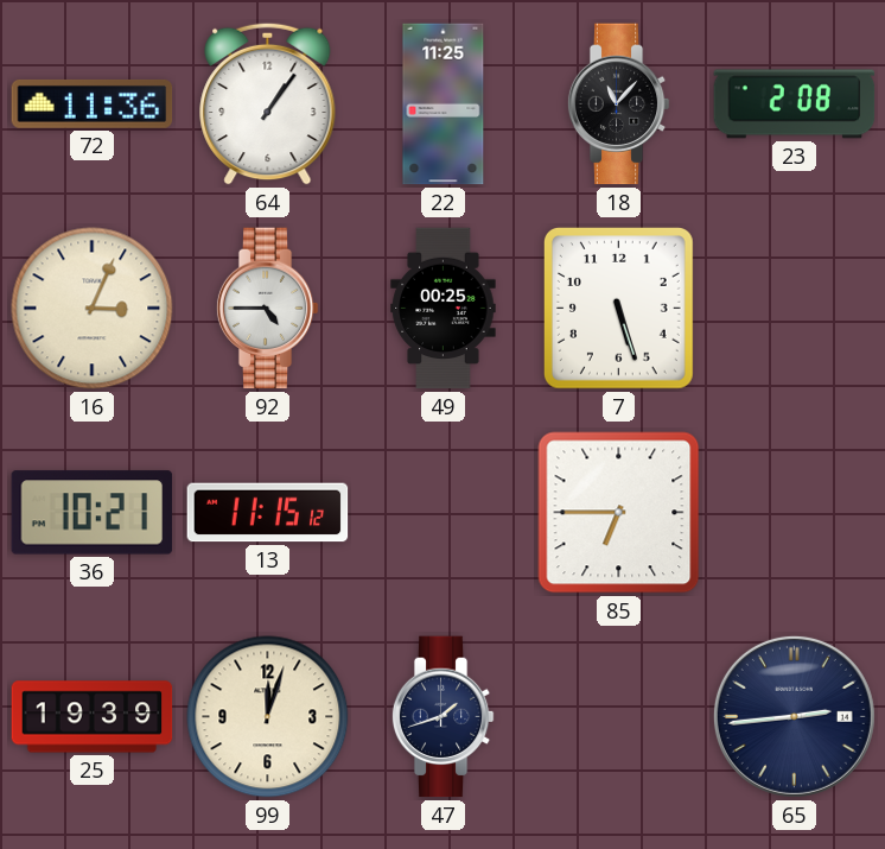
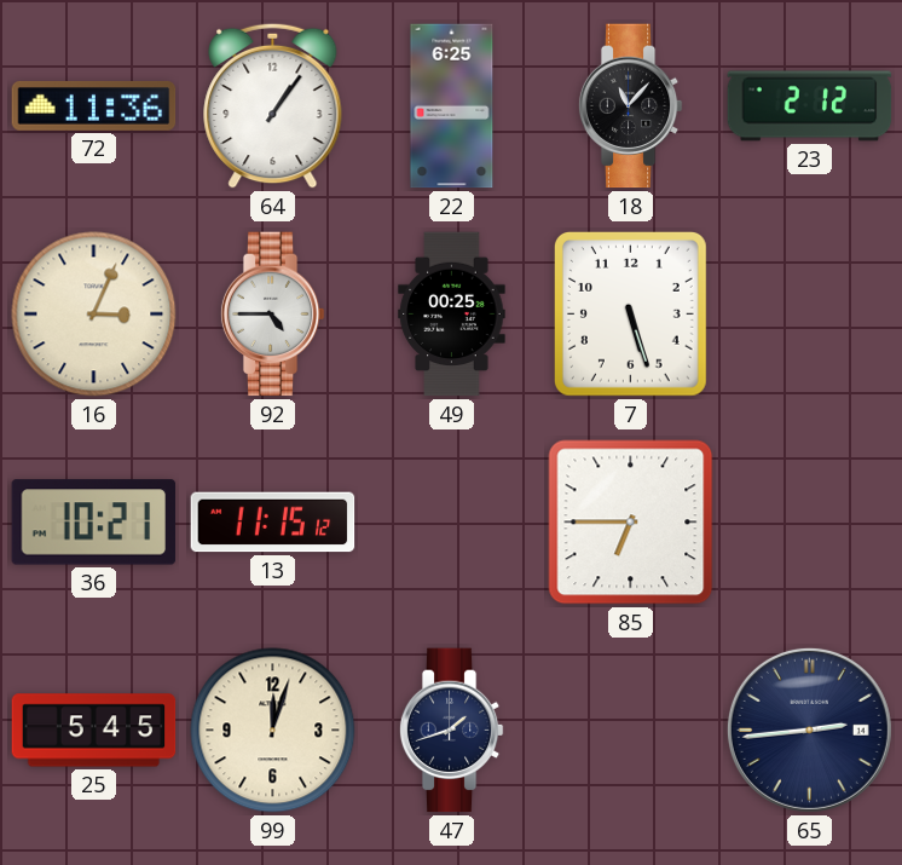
22: 11:25 -> 6:25 (452, 106)
23: 2:08 -> 2:12 (810, 106)
25: 19:39 -> 5:45 (94, 731)
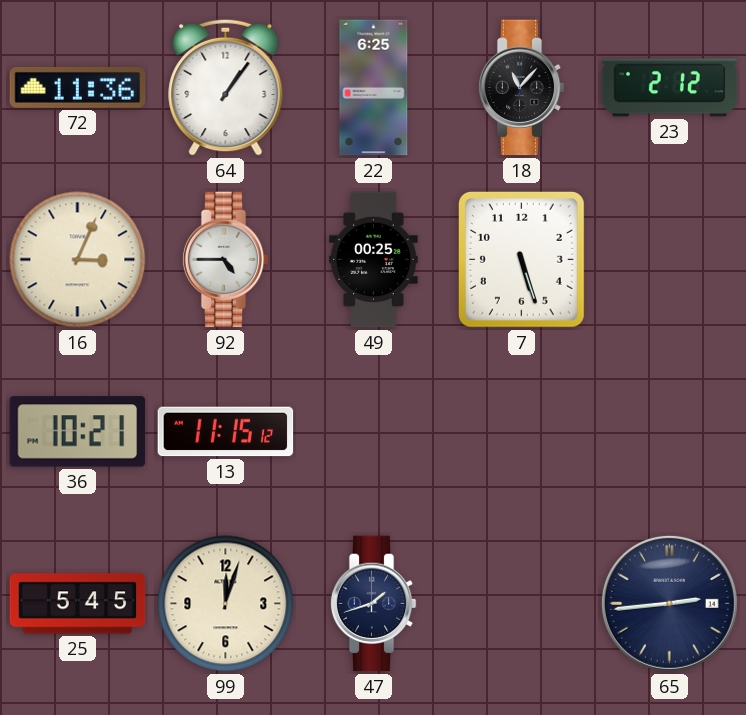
85: 6:45 -> none (631, 523)
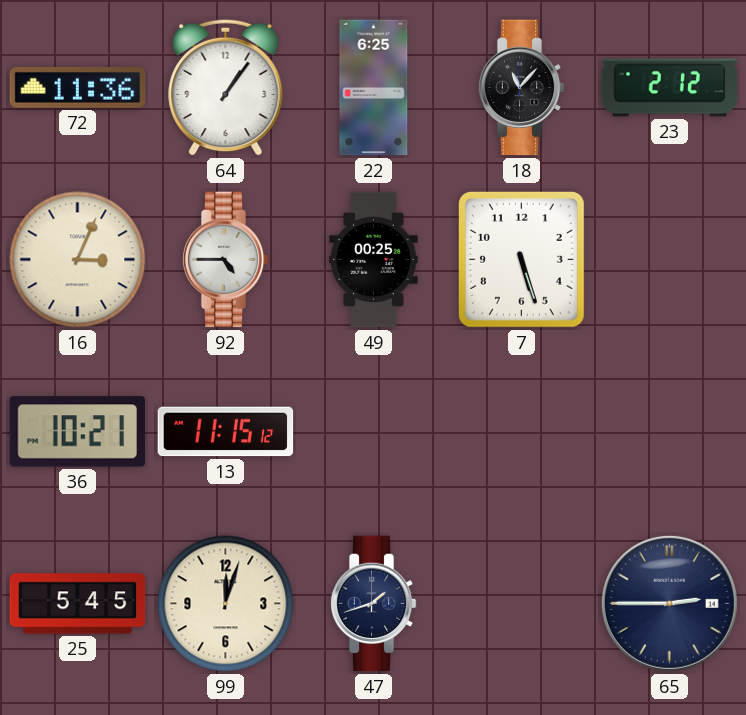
65: 2:44 -> 2:45 (669, 603)
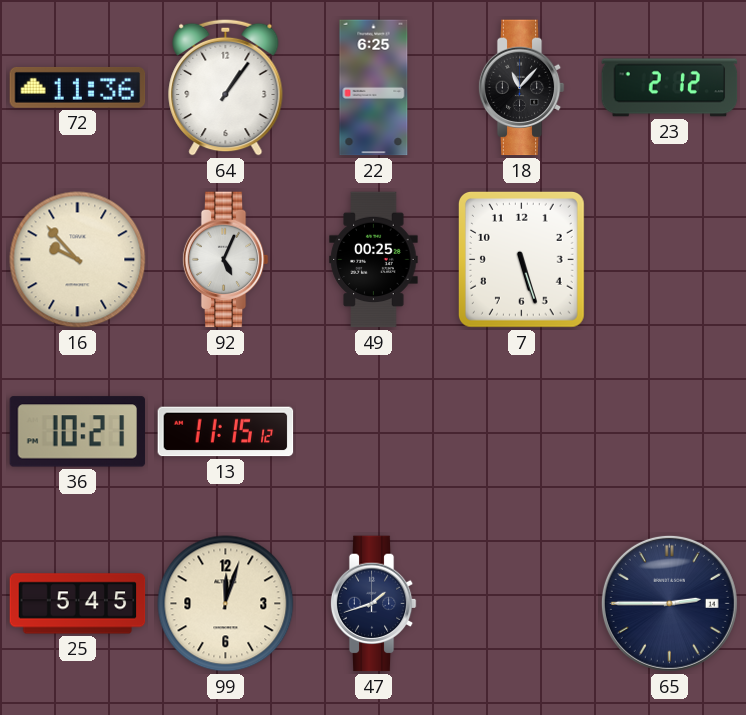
16: 3:04 -> 9:53 (78, 260)
92: 4:45 -> 5:04 (225, 260)
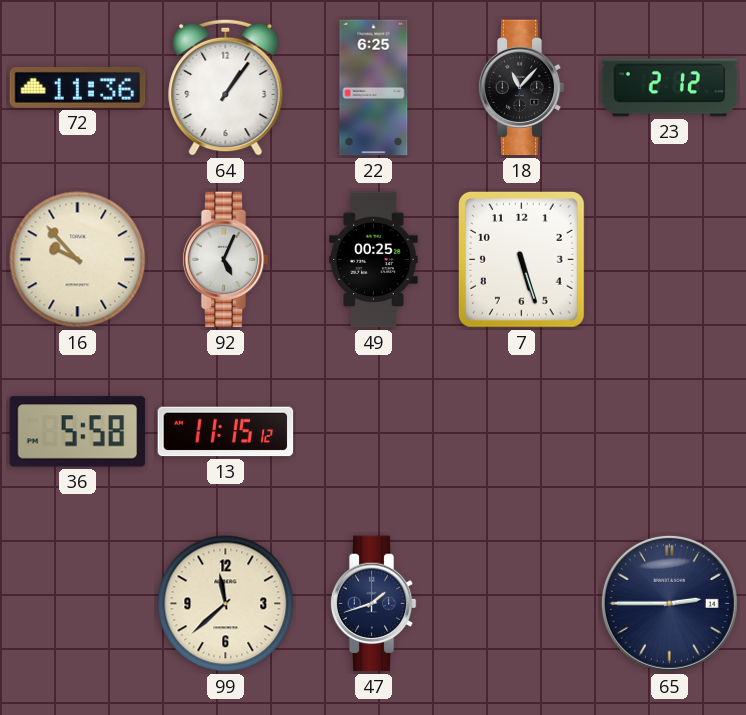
36: 10:21 -> 5:58 (78, 432)
25: 5:45 -> none (78, 604)
99: 12:03 -> 11:38 (226, 604)
